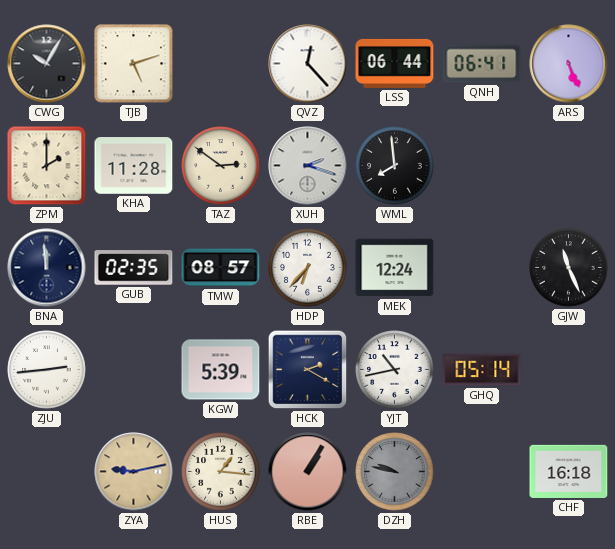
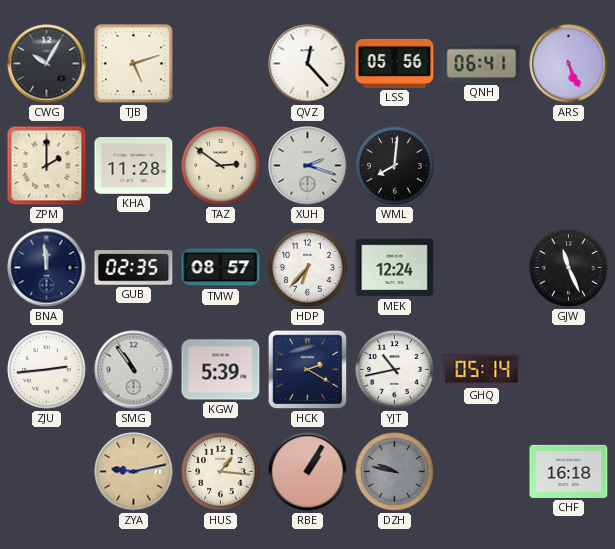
LSS: 06:44 -> 05:56 (395, 63)
WML: 7:59 -> 8:01 (395, 166)
SMG: none -> 10:54 (134, 370)
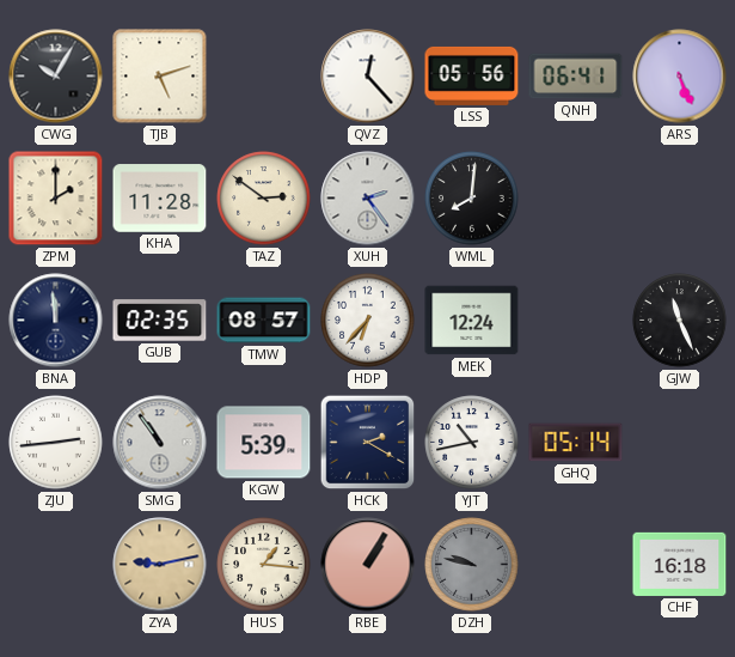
XUH: 2:18 -> 2:24 (368, 199)
